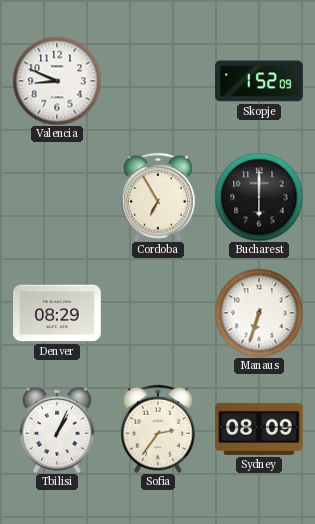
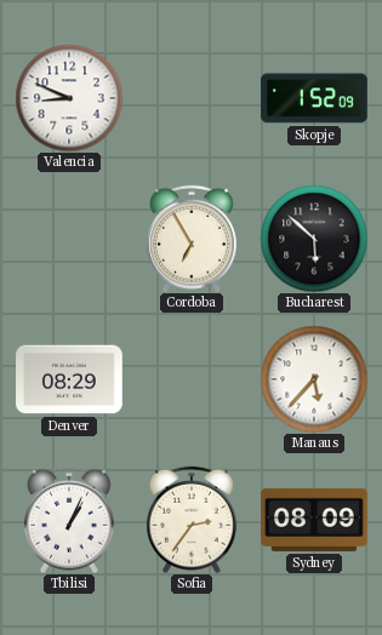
Bucharest: 6:00 -> 5:52 (314, 239)
Manaus: 6:33 -> 5:37 (314, 379)
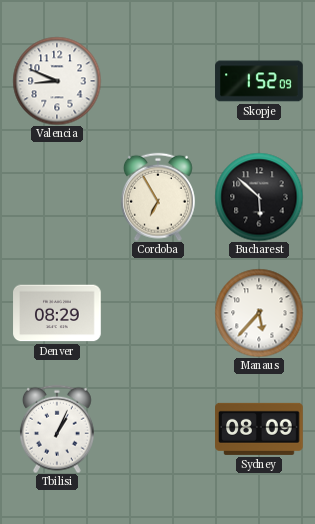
Sofia: 2:36 -> none (192, 520)
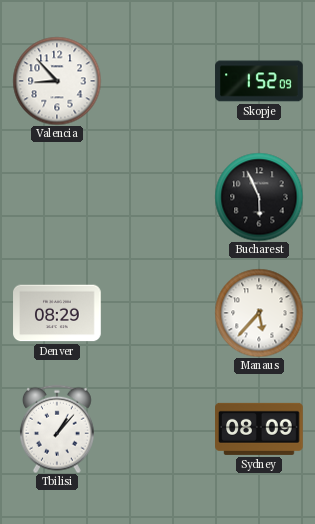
Valencia: 8:49 -> 8:53 (57, 81)
Cordoba: 6:55 -> none (158, 197)
Bucharest: 5:52 -> 5:56 (259, 197)
Tbilisi: 1:04 -> 1:07 (57, 429)
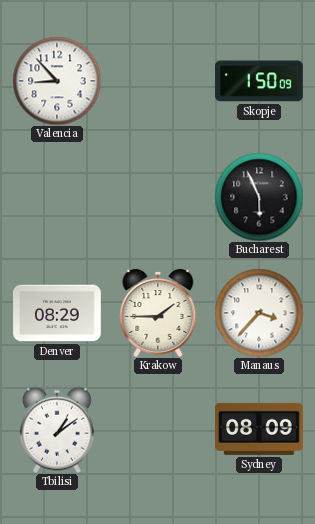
Skopje: 1:52 -> 1:50 (259, 81)
Krakow: none -> 1:45 (158, 313)
Manaus: 5:37 -> 3:37 (259, 313)
Tbilisi: 1:07 -> 1:09 (57, 429)
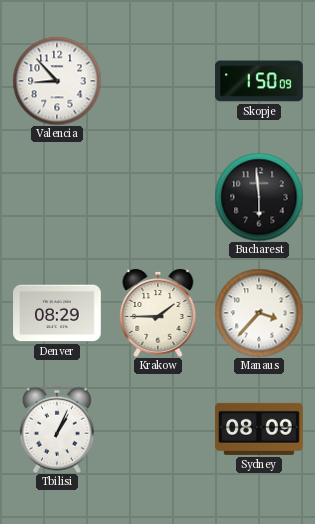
Bucharest: 5:56 -> 5:59 (259, 197)
Tbilisi: 1:09 -> 1:04 (57, 429)
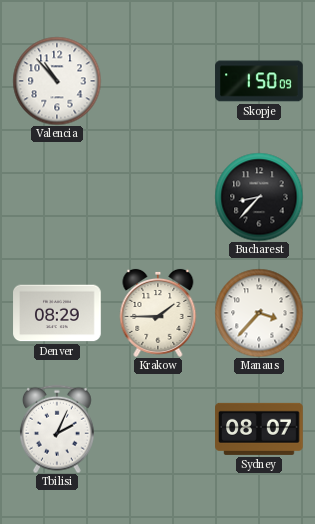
Valencia: 8:53 -> 10:53 (57, 81)
Bucharest: 5:59 -> 8:37 (259, 197)
Tbilisi: 1:04 -> 2:04 (57, 429)
Sydney: 08:09 -> 08:07 (259, 429)
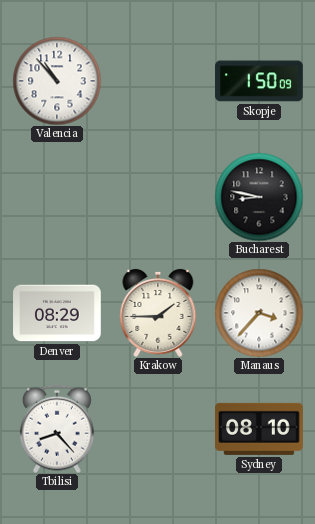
Bucharest: 8:37 -> 8:47 (259, 197)
Tbilisi: 2:04 -> 8:23 (57, 429)
Sydney: 08:07 -> 08:10 (259, 429)
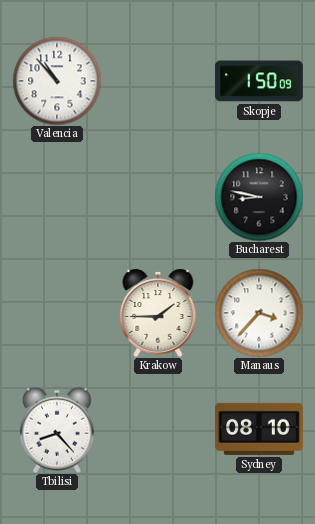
Denver: 08:29 -> none (57, 313)
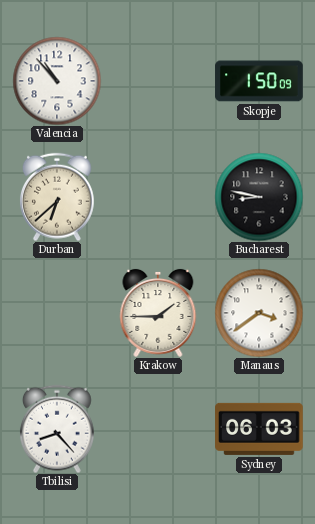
Durban: none -> 6:38 (57, 197)
Manaus: 3:37 -> 3:39 (259, 313)
Sydney: 08:10 -> 06:03 (259, 429)
